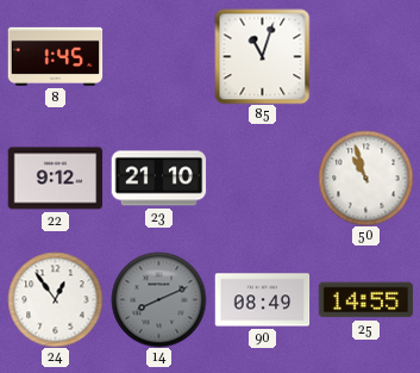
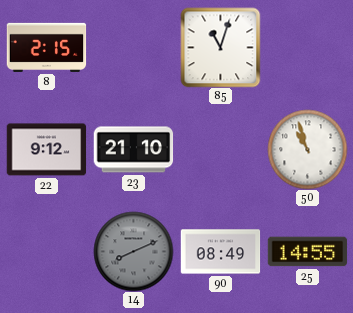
8: 1:45 -> 2:15 (46, 47)
24: 12:54 -> none (55, 299)
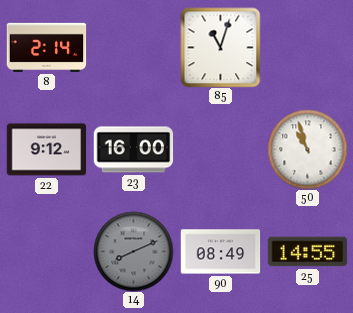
8: 2:15 -> 2:14 (46, 47)
23: 21:10 -> 16:00 (133, 150)
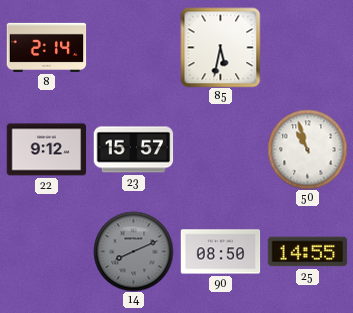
85: 11:03 -> 5:32 (220, 47)
23: 16:00 -> 15:57 (133, 150)
90: 08:49 -> 08:50 (220, 252)
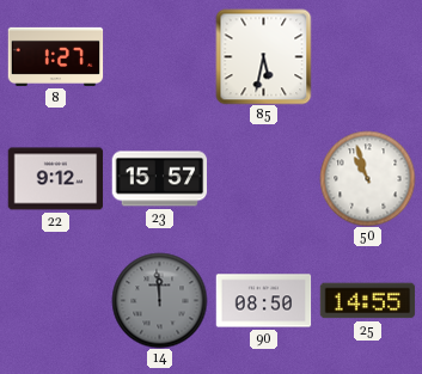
8: 2:14 -> 1:27 (55, 56)
14: 8:11 -> 11:59 (159, 300)
